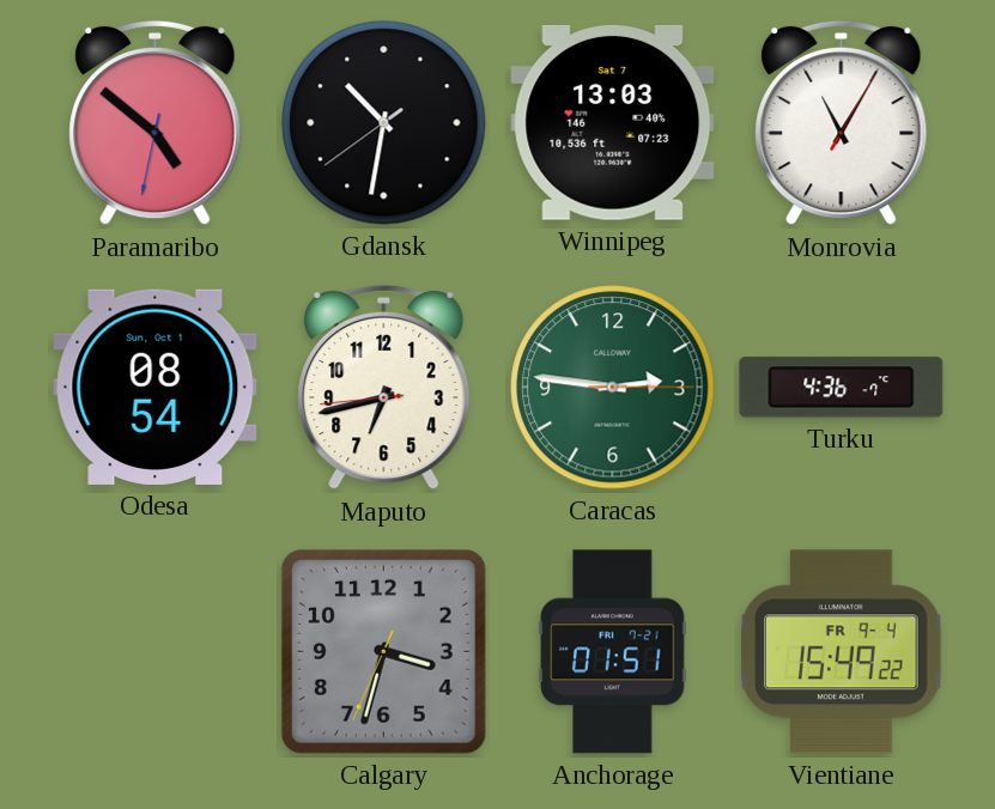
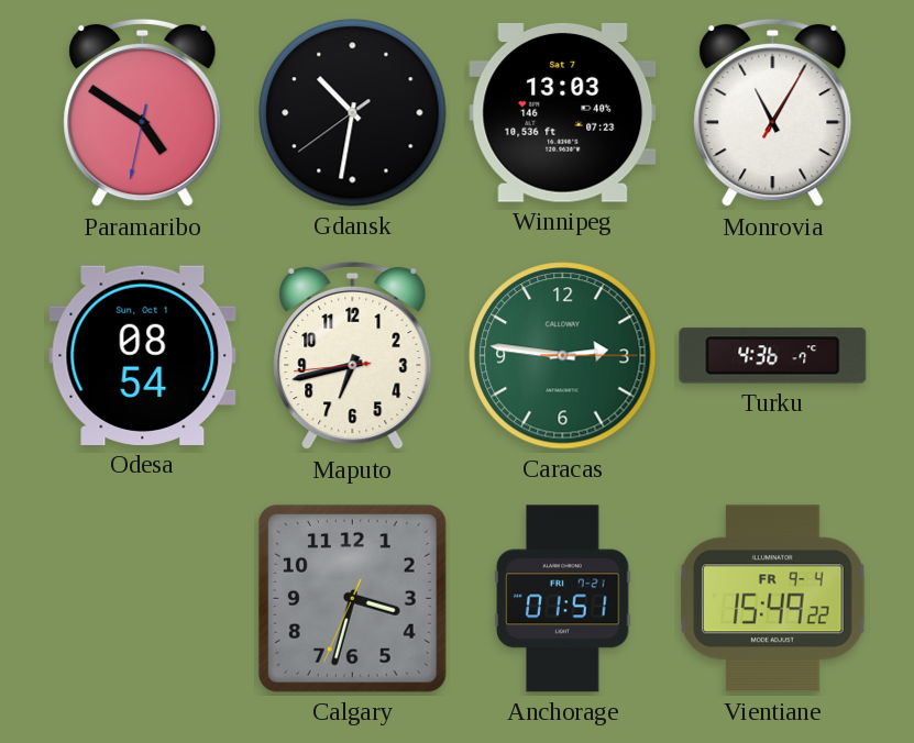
Paramaribo: 4:51 -> 4:50 (143, 113)
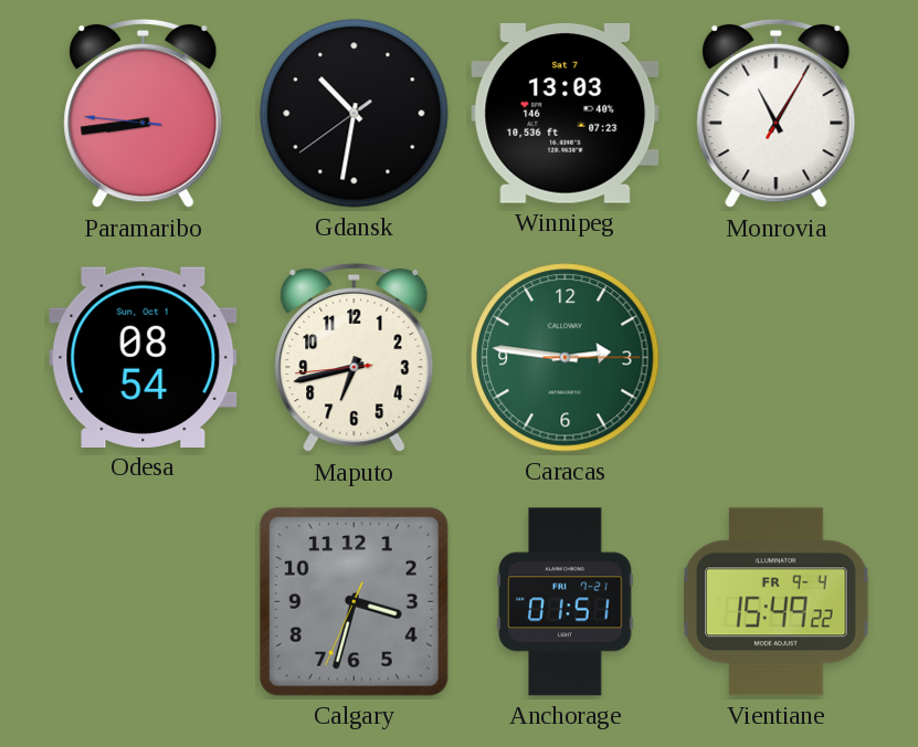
Paramaribo: 4:50 -> 8:43 (144, 114)
Turku: 4:36 -> none (773, 356)
